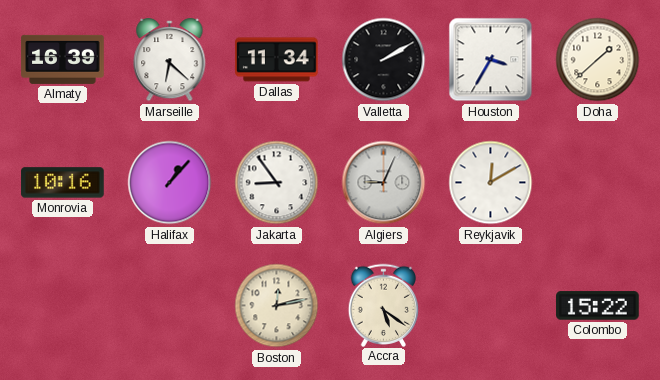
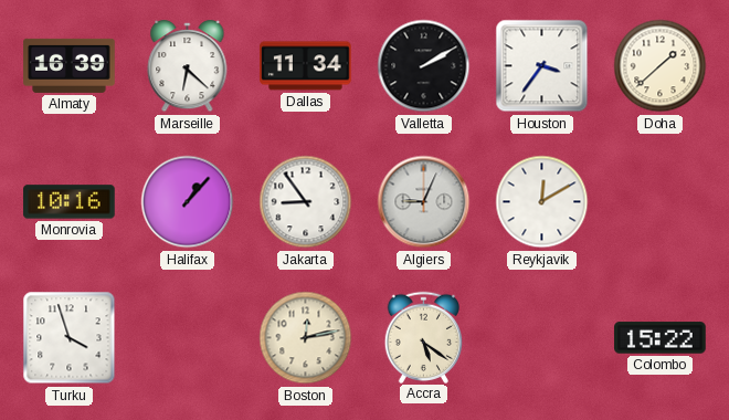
Houston: 3:35 -> 3:36 (542, 66)
Turku: none -> 3:57 (70, 338)
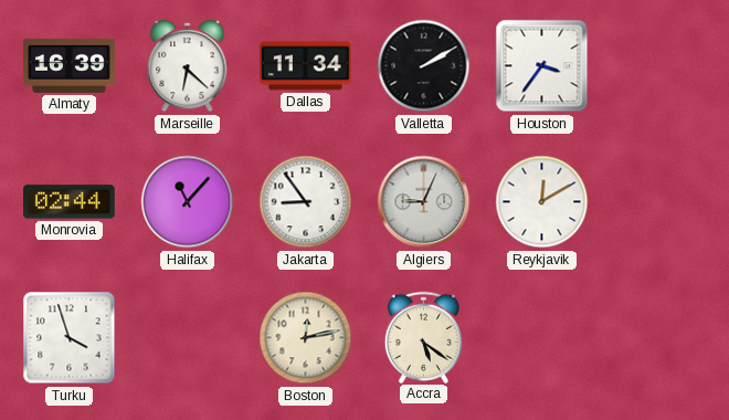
Doha: 1:38 -> none (661, 66)
Monrovia: 10:16 -> 02:44 (70, 202)
Halifax: 1:07 -> 11:07 (188, 202)
Colombo: 15:22 -> none (661, 338)
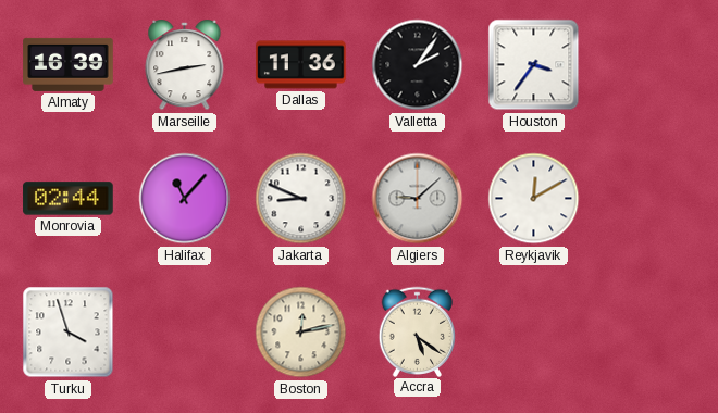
Marseille: 6:22 -> 2:43 (185, 66)
Dallas: 11:34 -> 11:36 (301, 65)
Valletta: 2:10 -> 2:06 (418, 65)
Jakarta: 8:54 -> 8:49 (301, 199)
Algiers: 9:04 -> 9:08 (418, 199)
